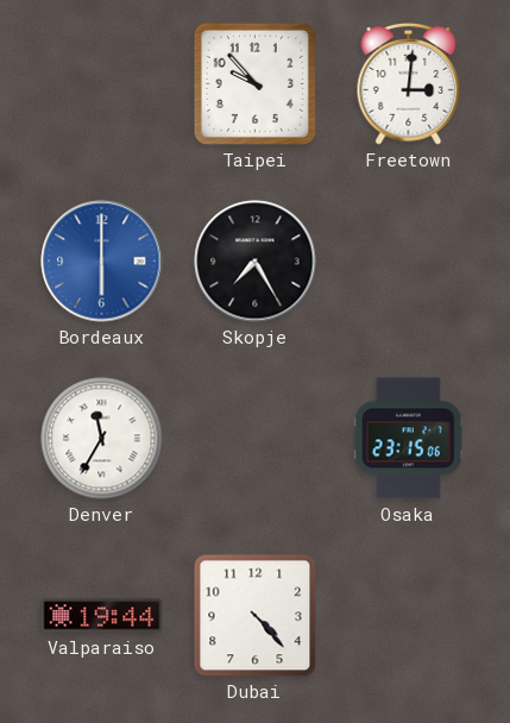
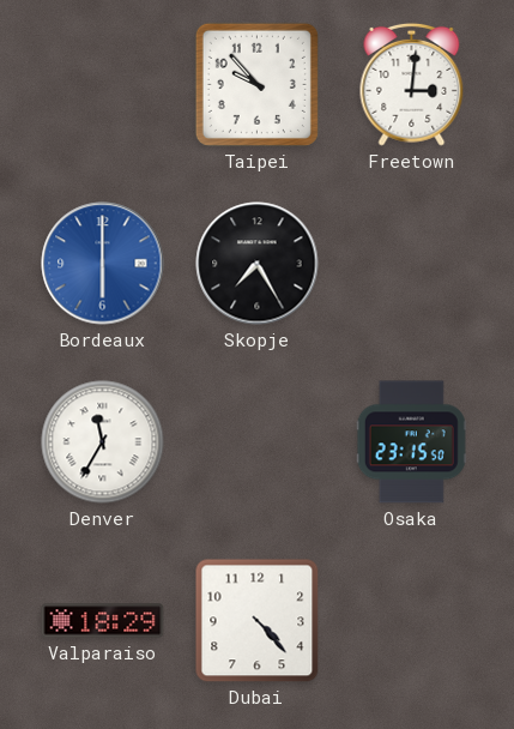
Osaka: 23:15:06 -> 23:15:50 (411, 442)
Valparaiso: 19:44 -> 18:29 (103, 621)
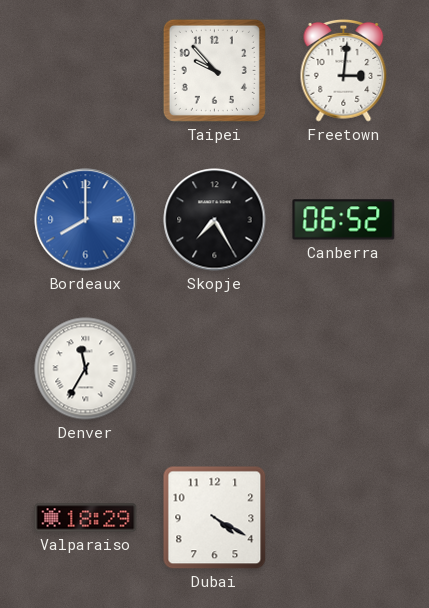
Bordeaux: 6:00 -> 8:00 (86, 220)
Canberra: none -> 06:52 (344, 220)
Osaka: 23:15 -> none (411, 442)
Dubai: 4:23 -> 4:20 (215, 518)
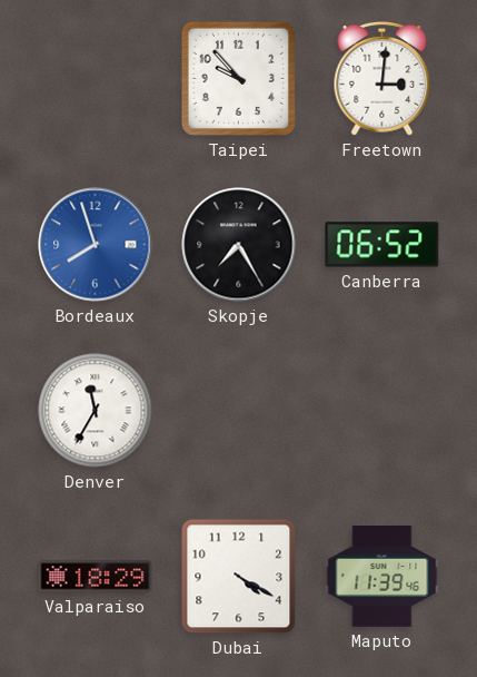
Bordeaux: 8:00 -> 7:57 (96, 245)
Maputo: none -> 11:39 (382, 577)
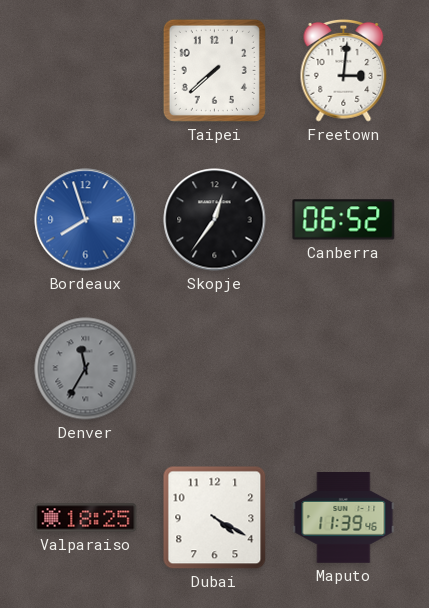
Taipei: 9:53 -> 7:38 (214, 70)
Skopje: 7:25 -> 12:36 (215, 220)
Denver dial: white -> grey (86, 369)
Valparaiso: 18:29 -> 18:25 (86, 518)
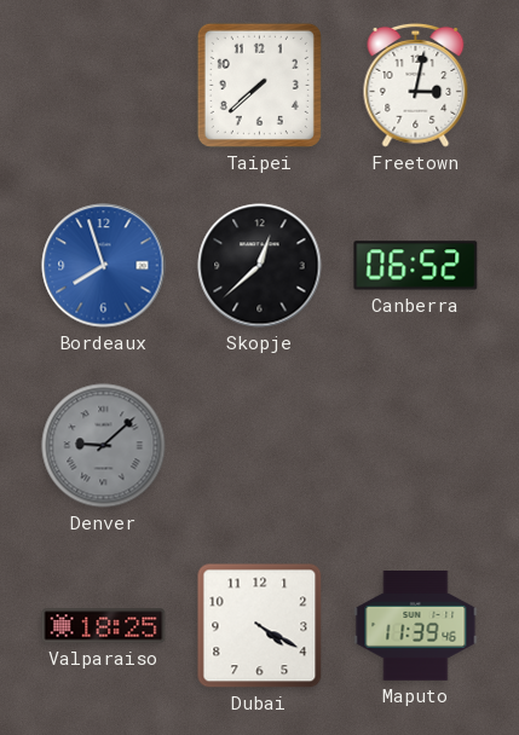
Freetown: 3:01 -> 3:02 (416, 85)
Skopje: 12:36 -> 12:38 (260, 266)
Denver: 11:35 -> 9:08 (104, 446)
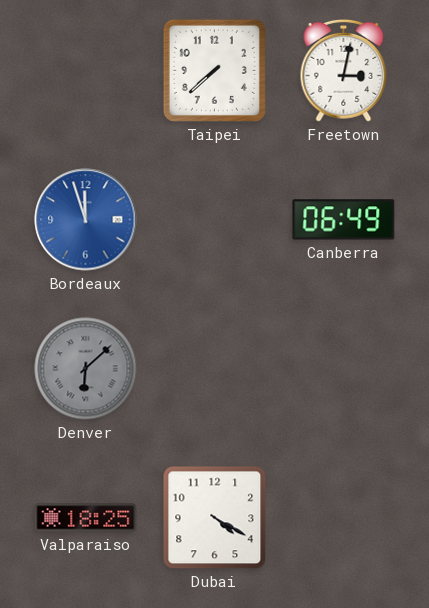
Bordeaux: 7:57 -> 11:57 (86, 220)
Skopje: 12:38 -> none (260, 266)
Canberra: 06:52 -> 06:49 (344, 220)
Denver: 9:08 -> 6:08 (86, 369)
Maputo: 11:39 -> none (416, 626)
